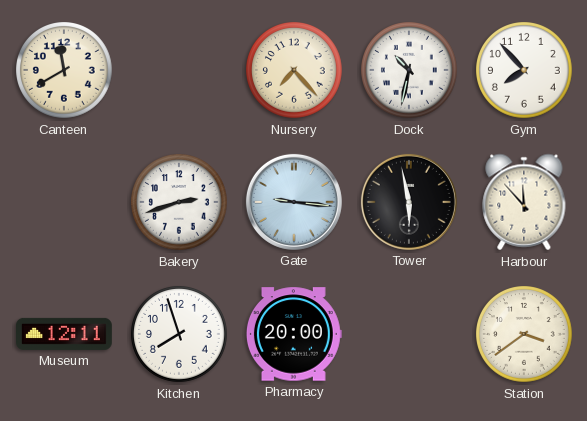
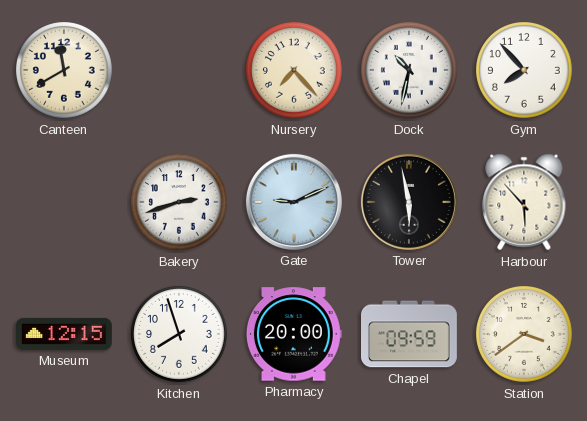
Gate: 9:16 -> 9:11 (294, 202)
Harbour: 11:53 -> 5:53 (524, 202)
Museum: 12:11 -> 12:15 (65, 334)
Chapel: none -> 09:59 (410, 334)
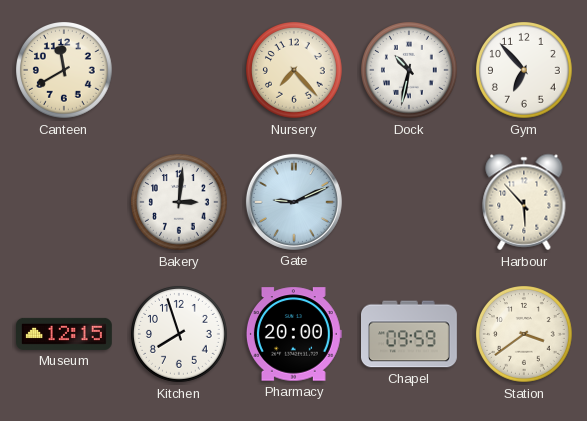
Gym: 7:53 -> 6:53 (525, 71)
Bakery: 2:42 -> 3:01 (180, 203)
Tower: 5:58 -> none (409, 202)
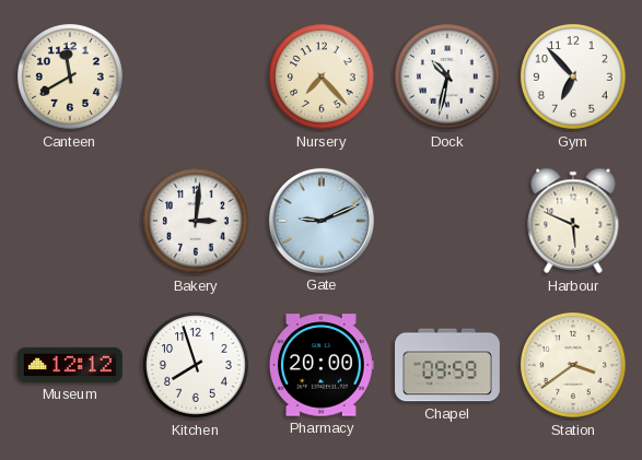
Harbour: 5:53 -> 5:49 (573, 221)
Museum: 12:15 -> 12:12 (71, 365)
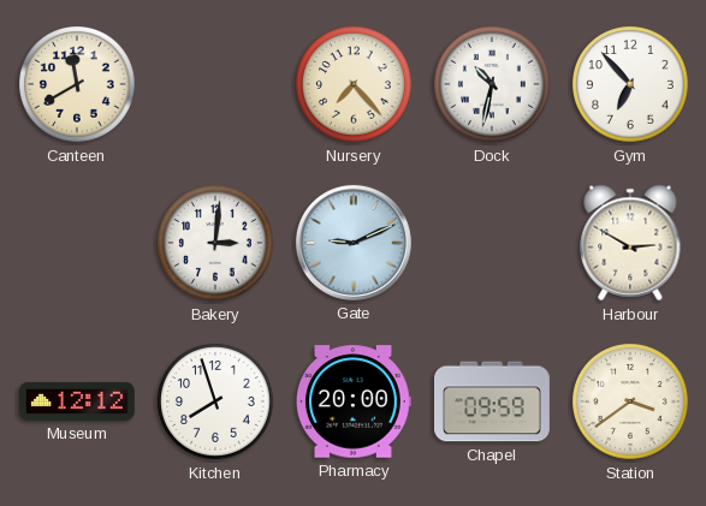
Harbour: 5:49 -> 2:50 (630, 243)
